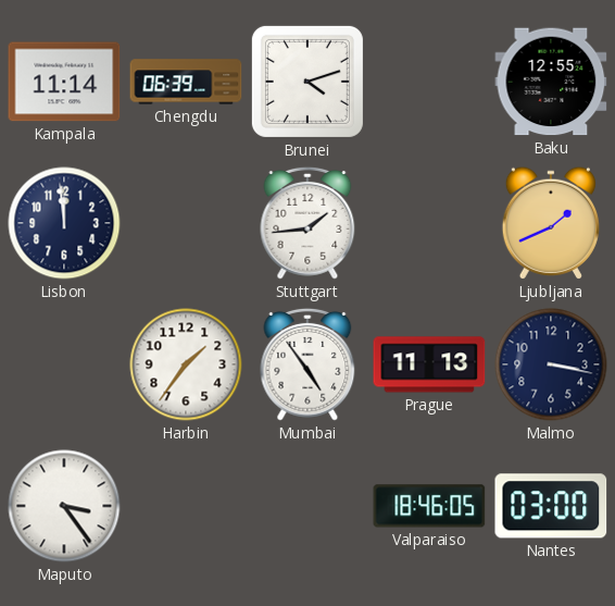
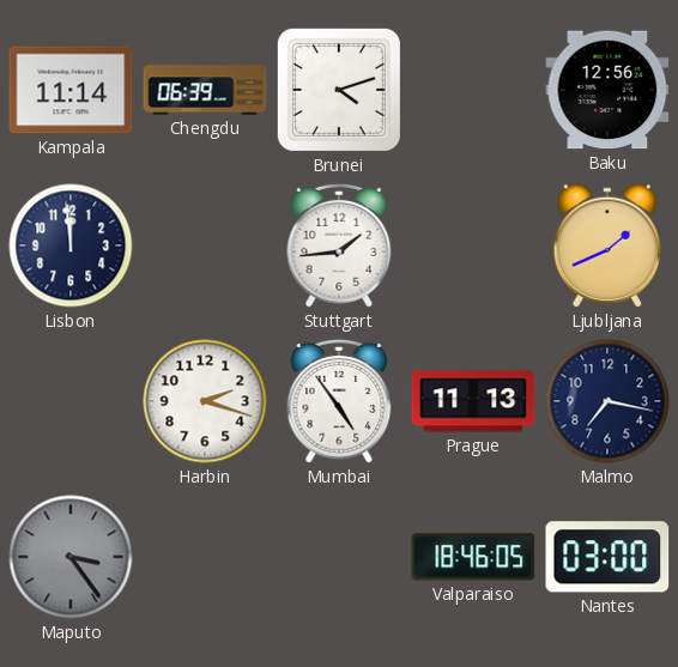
Baku: 12:55 -> 12:56 (607, 90)
Harbin: 1:36 -> 2:18 (205, 401)
Malmo: 3:17 -> 7:17 (607, 401)
Maputo dial: white -> grey (71, 557)
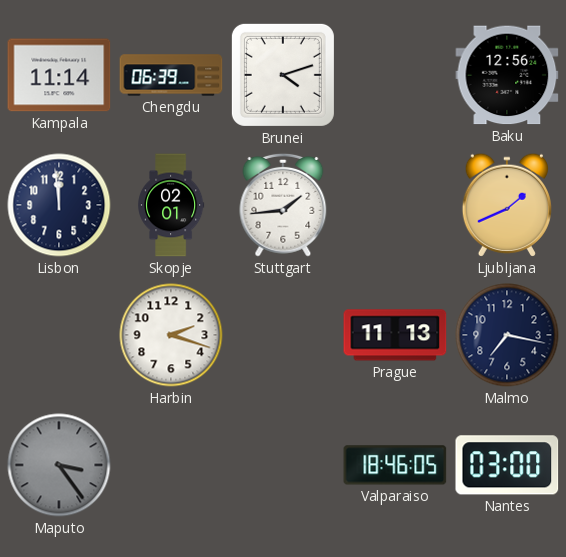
Skopje: none -> 02:01 (171, 205)
Mumbai: 4:54 -> none (339, 401)
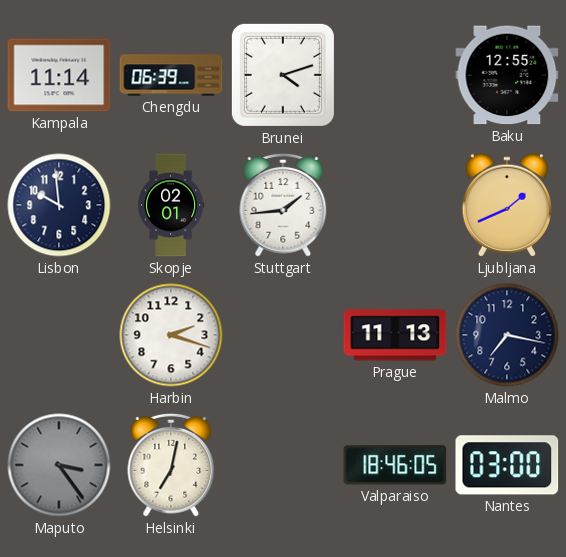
Baku: 12:56 -> 12:55 (507, 75)
Lisbon: 11:59 -> 9:59 (59, 205)
Helsinki: none -> 7:02 (171, 465)
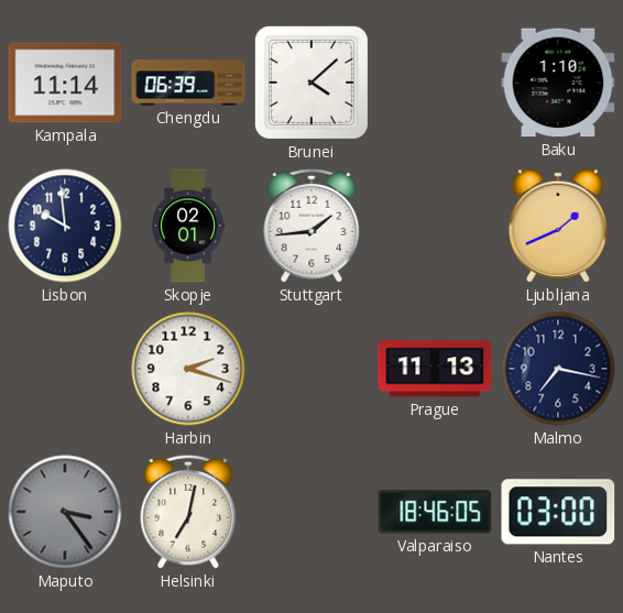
Brunei: 4:12 -> 4:08 (311, 83)
Baku: 12:55 -> 1:10 (558, 83)
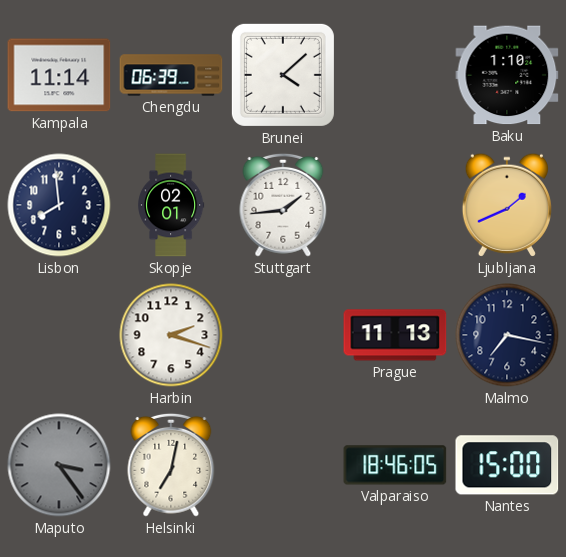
Lisbon: 9:59 -> 7:59 (59, 205)
Nantes: 03:00 -> 15:00 (507, 465)
